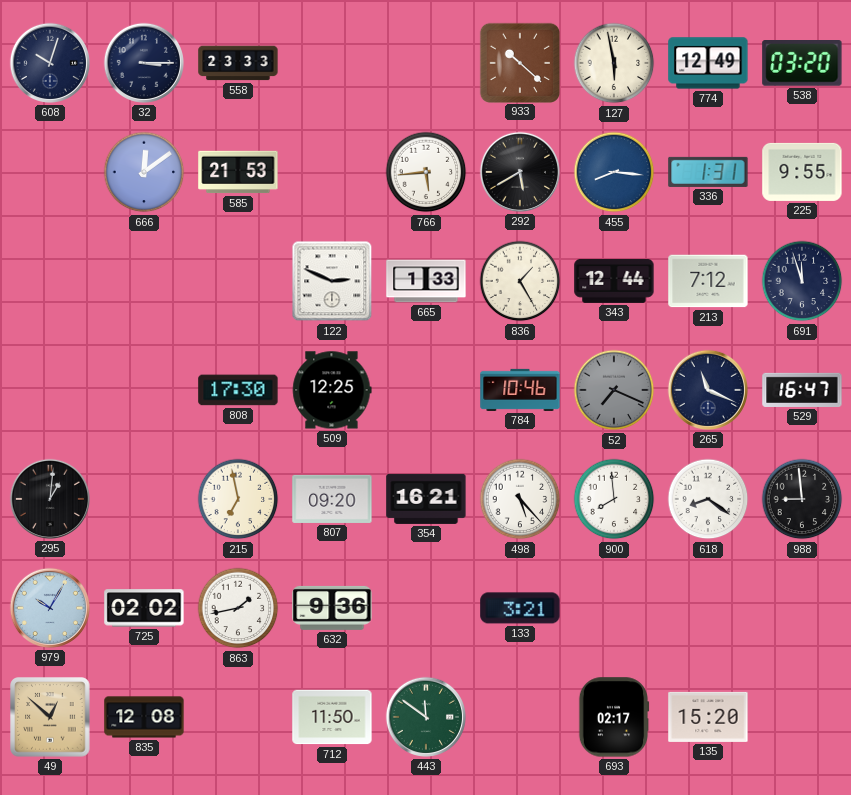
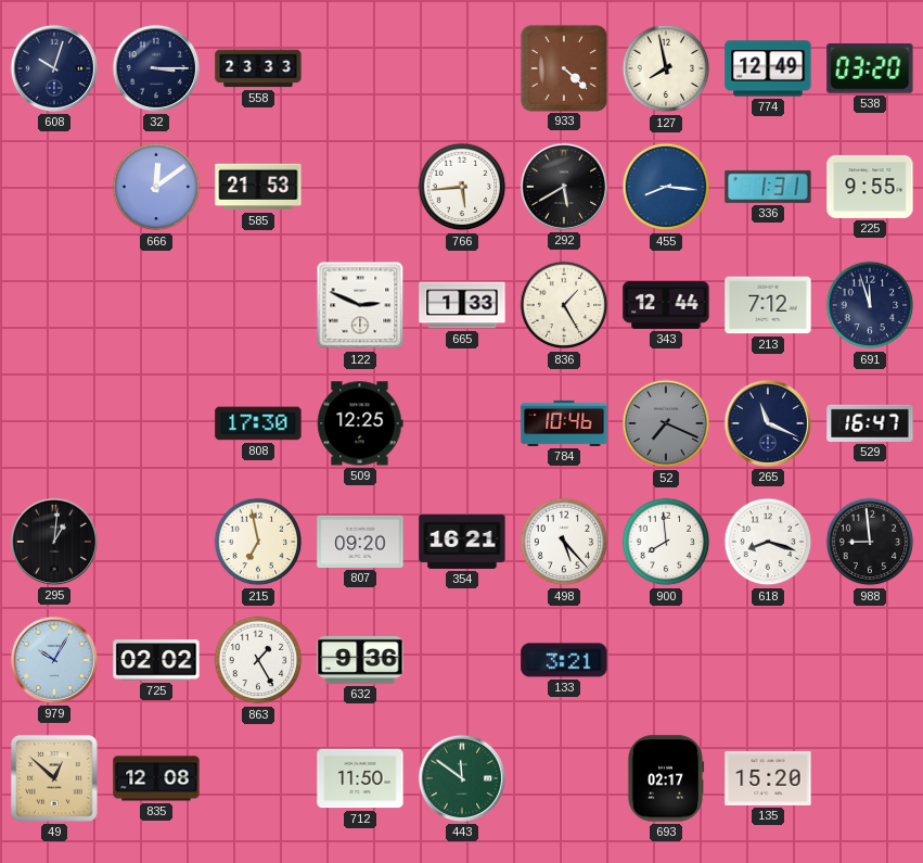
933: 10:22 -> 4:22 (563, 67)
127: 5:58 -> 7:58 (666, 68)
618: 8:21 -> 8:18 (768, 542)
863: 1:43 -> 1:25 (258, 660)
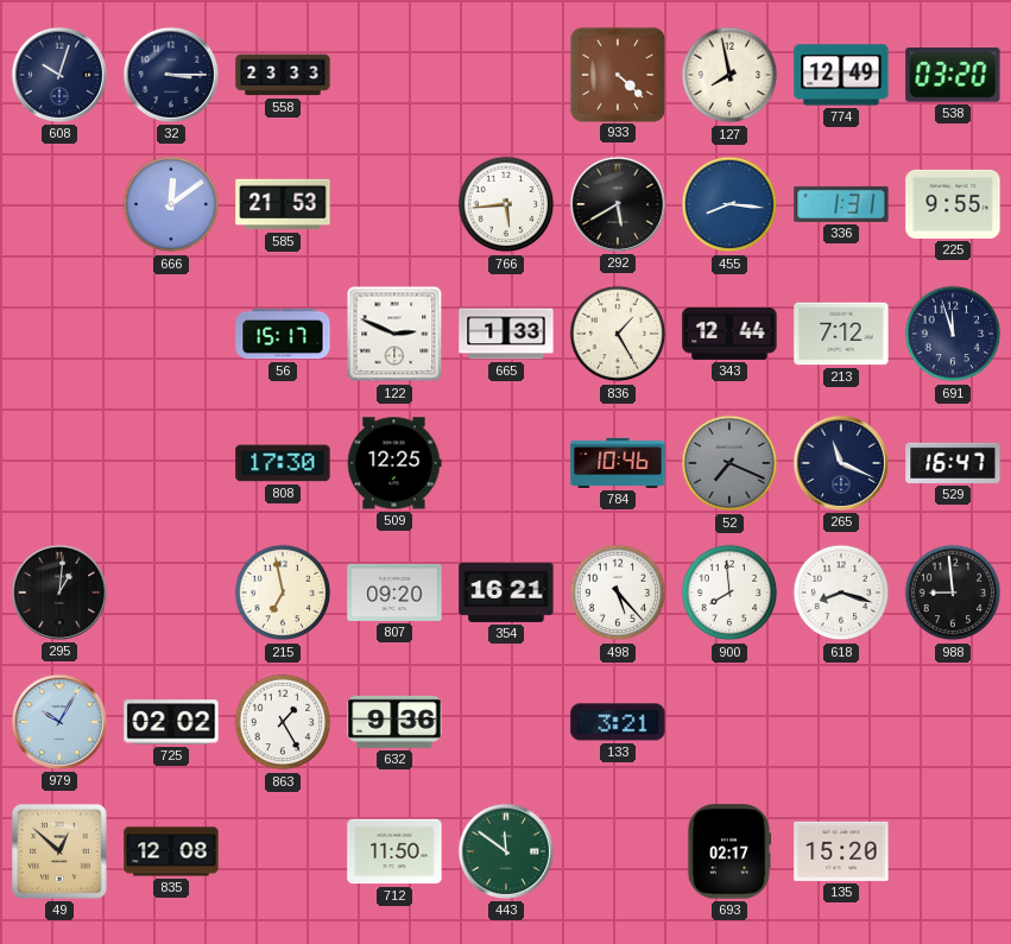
56: none -> 15:17 (283, 334)
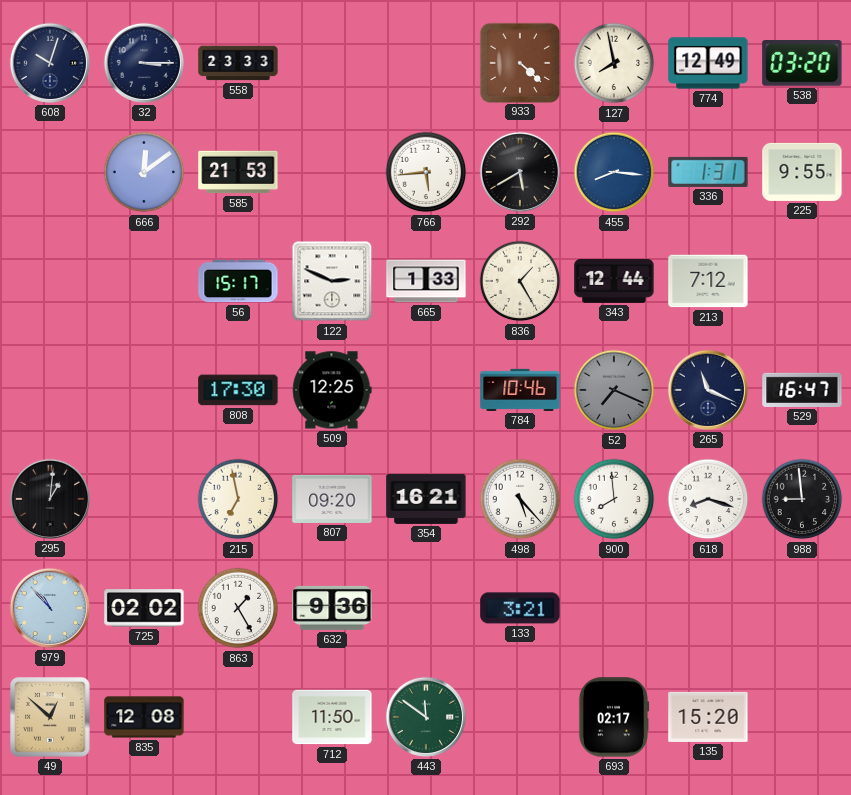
691: 11:57 -> none (953, 334)
979: 10:05 -> 10:53 (50, 608)
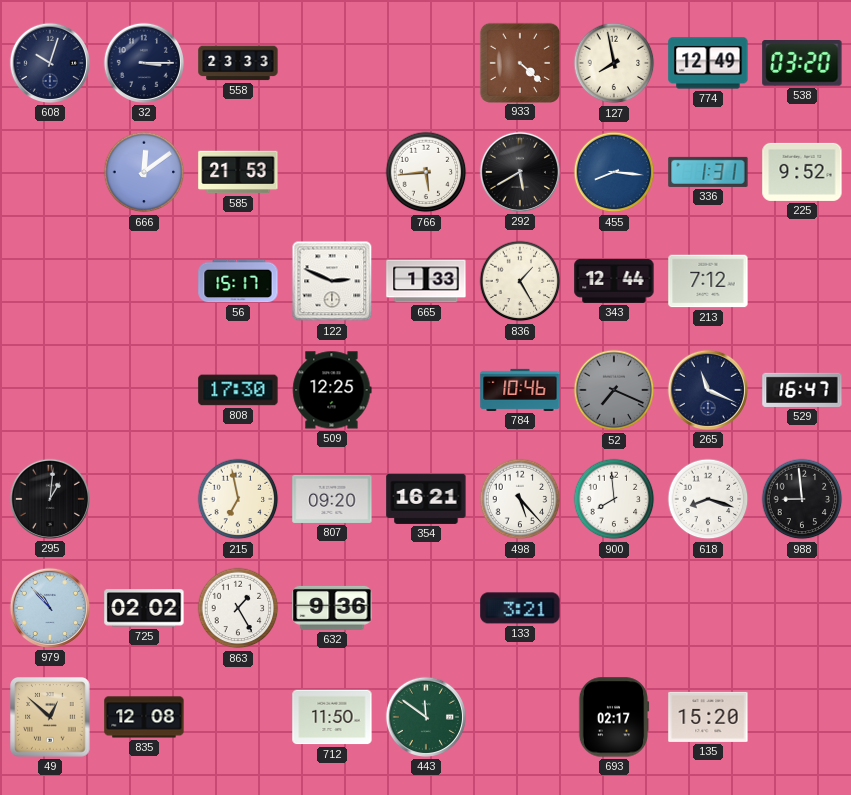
225: 9:55 -> 9:52 (802, 172)
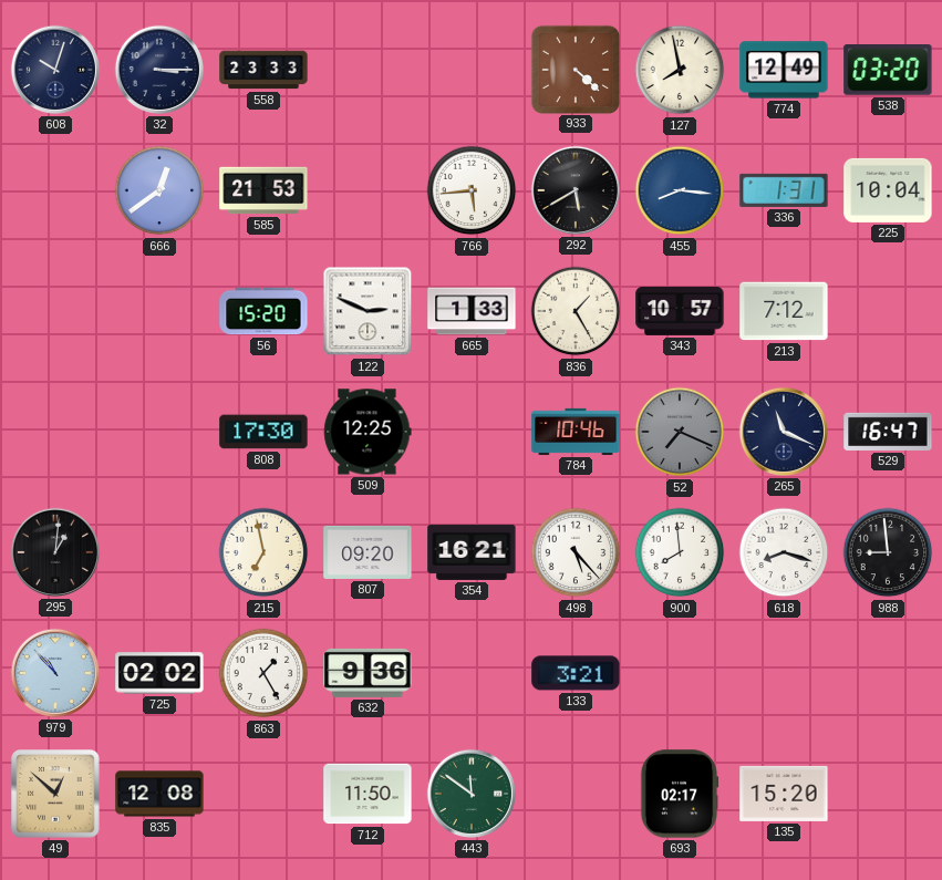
666: 12:09 -> 12:39 (159, 190)
225: 9:52 -> 10:04 (888, 190)
56: 15:17 -> 15:20 (263, 311)
343: 12:44 -> 10:57 (680, 311)
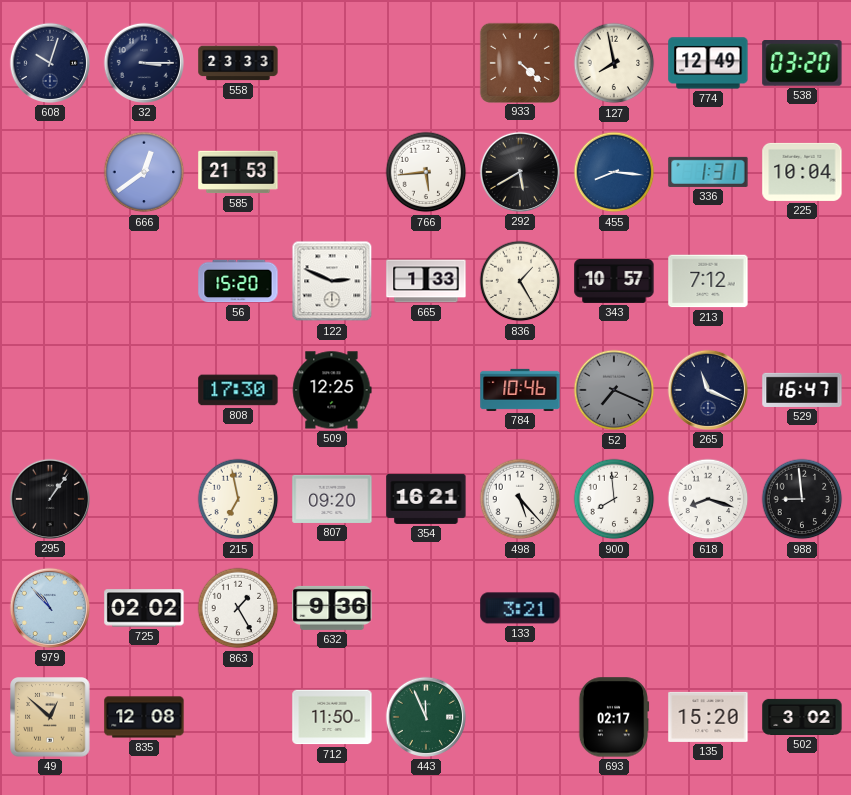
295: 1:01 -> 1:06 (50, 499)
443: 11:51 -> 11:56 (426, 717)
502: none -> 3:02 (802, 717)
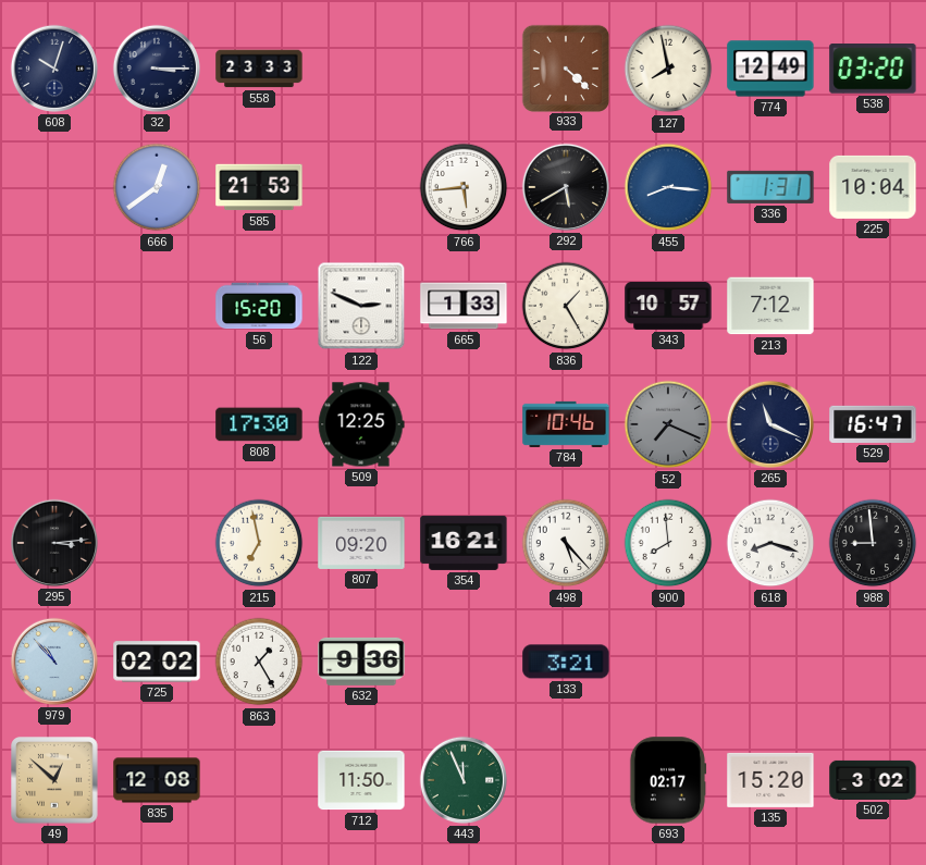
295: 1:06 -> 3:14 (54, 543)
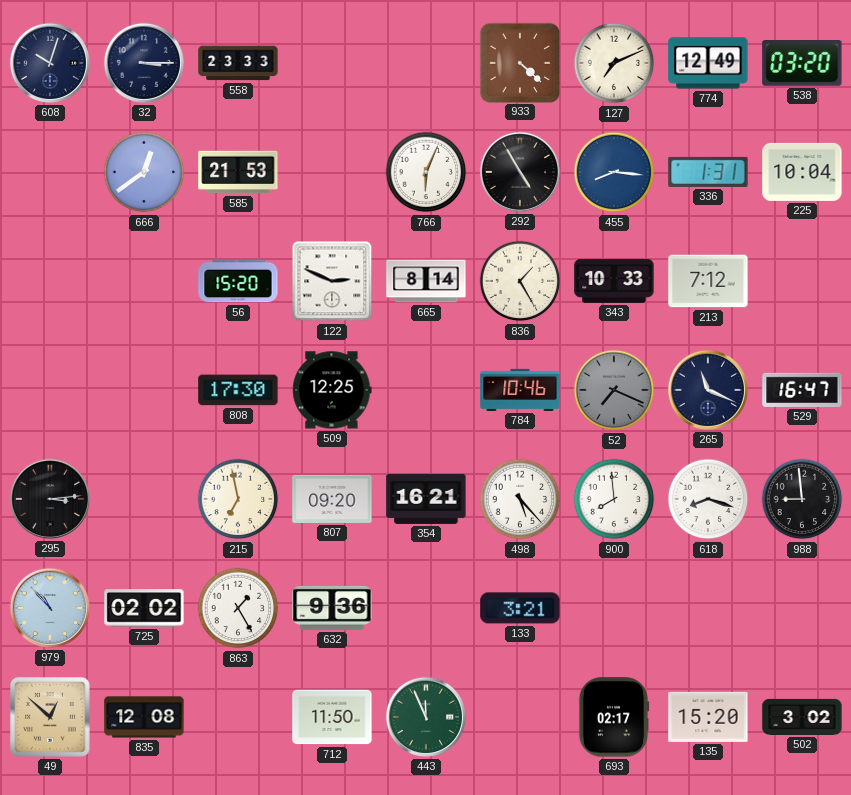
127: 7:58 -> 7:11 (614, 63)
766: 5:44 -> 6:04 (426, 172)
292: 5:40 -> 4:55 (520, 172)
665: 1:33 -> 8:14 (426, 281)
343: 10:57 -> 10:33 (614, 281)
